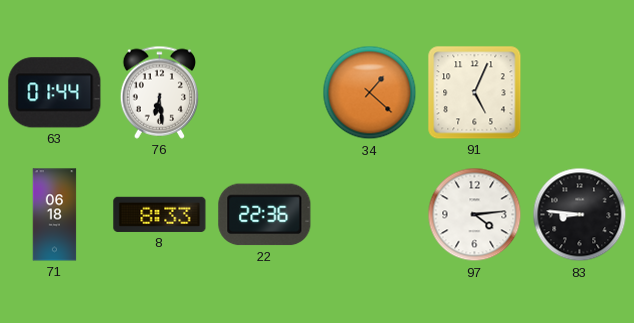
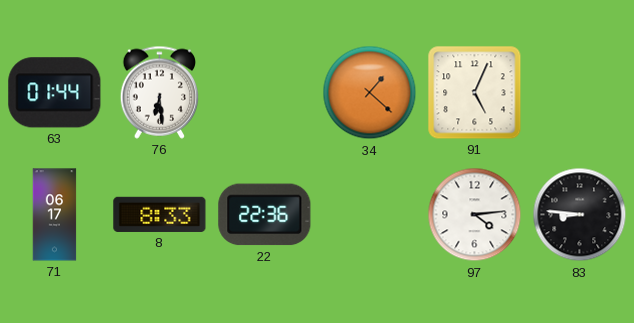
71: 06:18 -> 06:17 (55, 215)
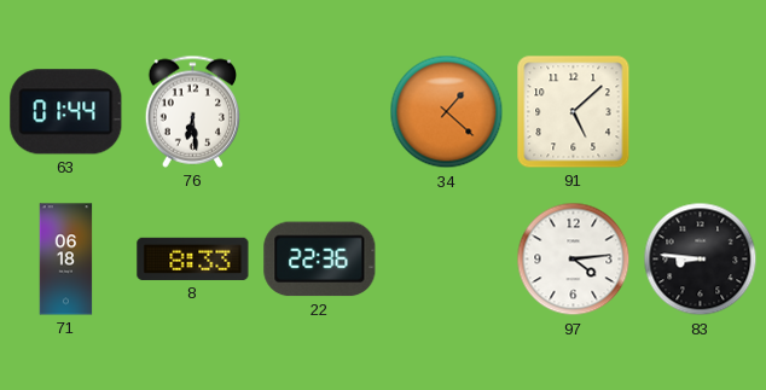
91: 5:04 -> 5:08 (574, 112)
71: 06:17 -> 06:18 (66, 260)
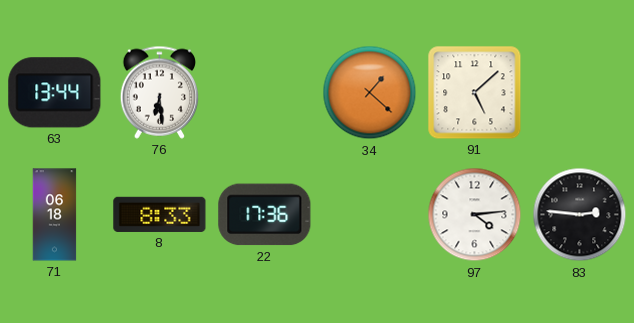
63: 01:44 -> 13:44 (55, 93)
22: 22:36 -> 17:36 (265, 215)
83: 8:46 -> 2:46 (580, 215)
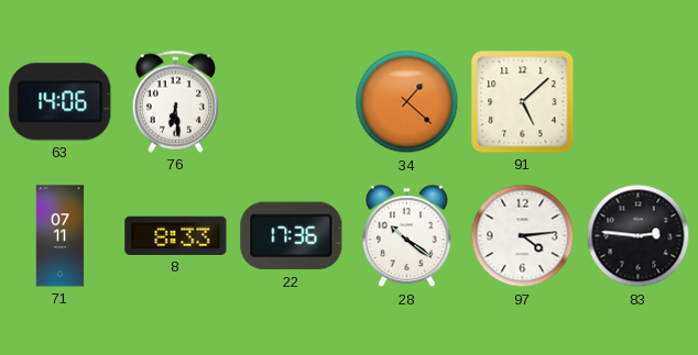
63: 13:44 -> 14:06 (61, 102)
71: 06:18 -> 07:11 (61, 236)
28: none -> 10:21 (407, 236)
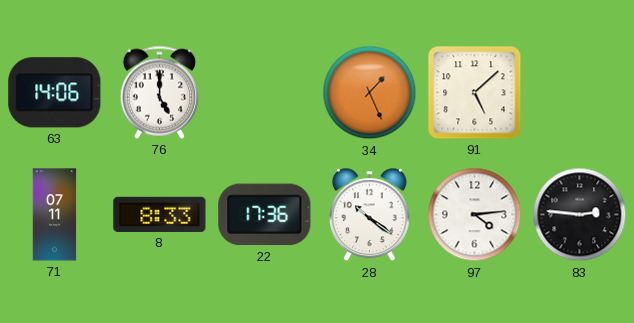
76: 6:29 -> 5:00 (160, 92)
34: 1:22 -> 1:26 (370, 93)
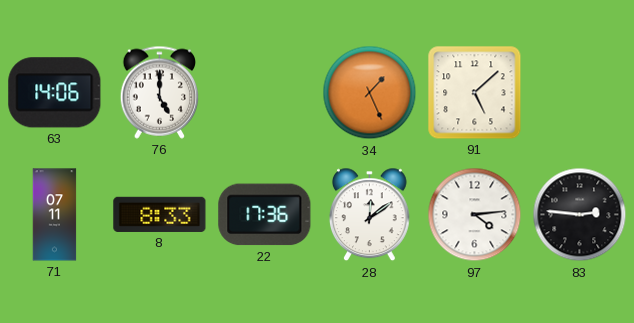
28: 10:21 -> 12:09 (370, 215)
